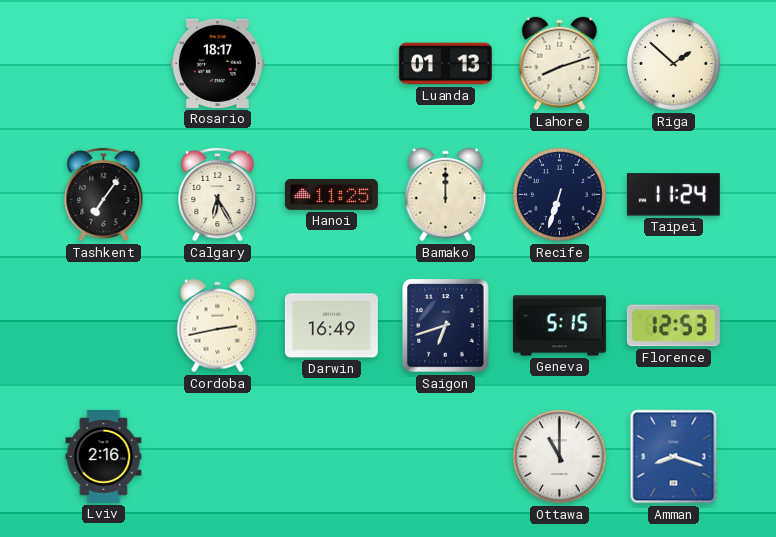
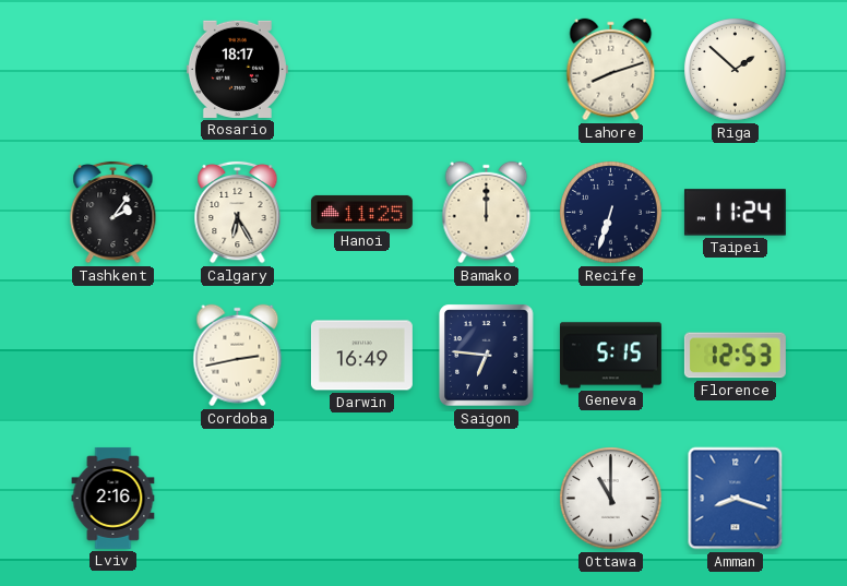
Luanda: 01:13 -> none (445, 64)
Tashkent: 7:06 -> 2:06 (114, 212)
Saigon: 6:42 -> 6:46 (487, 356)
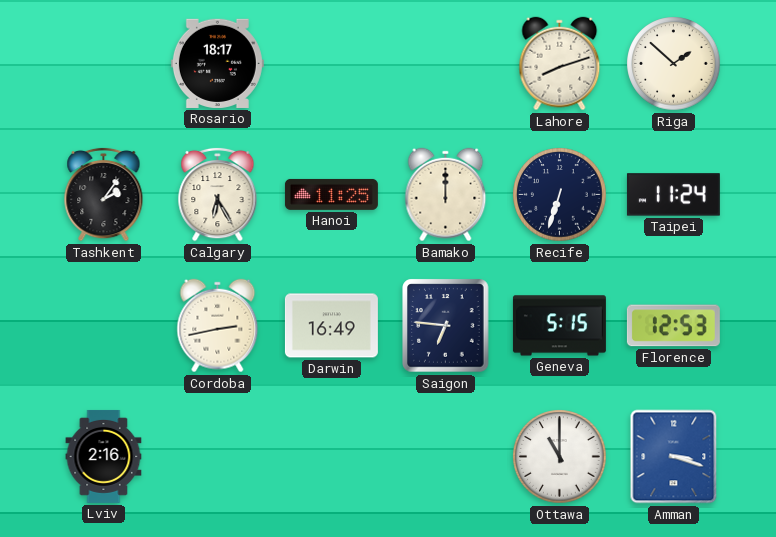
Amman: 8:18 -> 3:18 (674, 457)
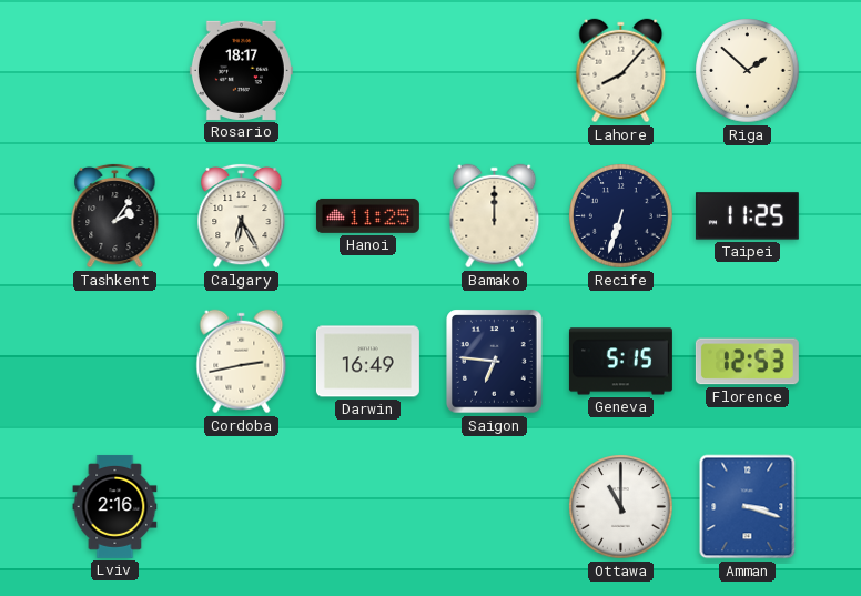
Lahore: 8:12 -> 8:07 (621, 71)
Taipei: 11:24 -> 11:25 (747, 216)
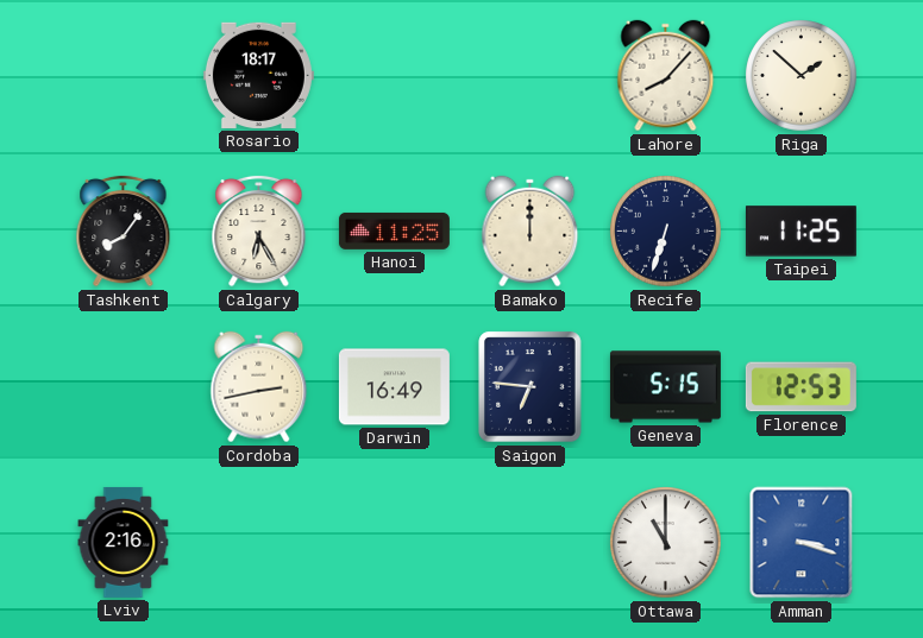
Tashkent: 2:06 -> 8:06 (124, 230)
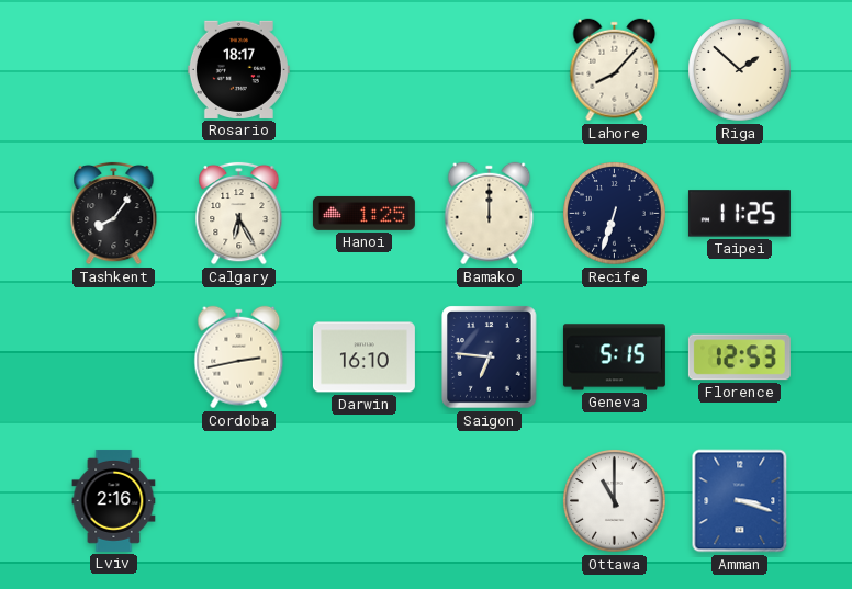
Hanoi: 11:25 -> 1:25 (363, 213)
Darwin: 16:49 -> 16:10 (363, 358)
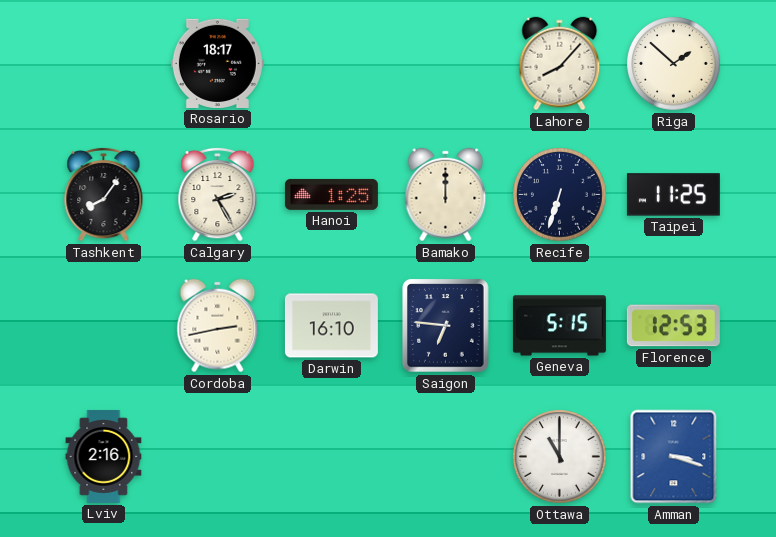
Calgary: 6:25 -> 2:25 (218, 194)
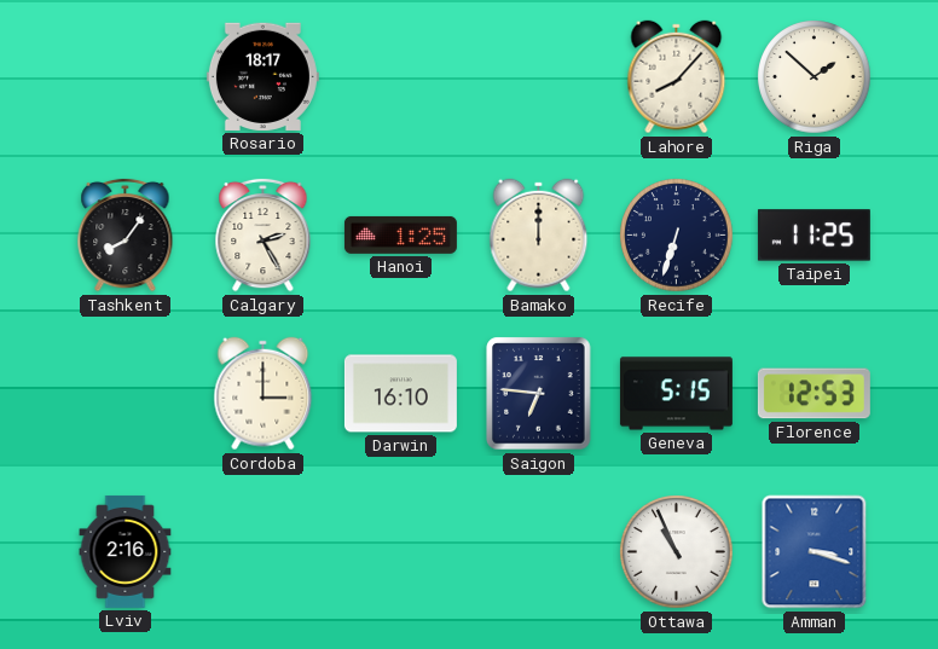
Cordoba: 2:43 -> 3:00 (264, 394)
Ottawa: 11:00 -> 10:56 (677, 552)
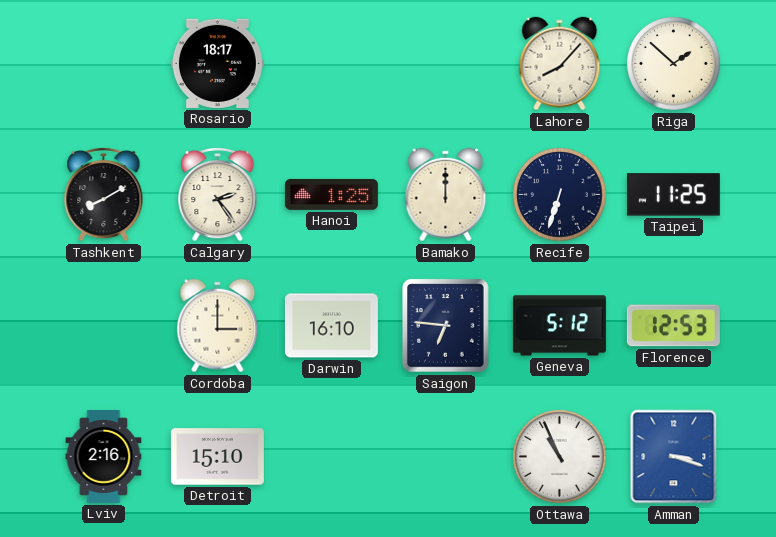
Tashkent: 8:06 -> 8:10 (104, 194)
Calgary: 2:25 -> 2:24 (218, 194)
Geneva: 5:15 -> 5:12 (559, 326)
Detroit: none -> 15:10 (217, 457)
